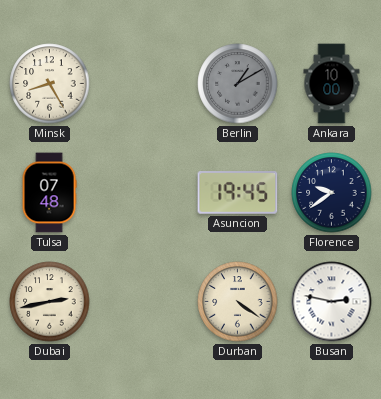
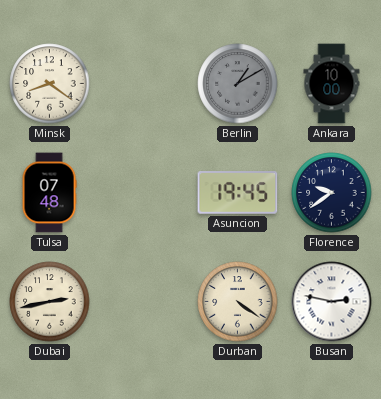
Minsk: 8:25 -> 8:21 (50, 84)
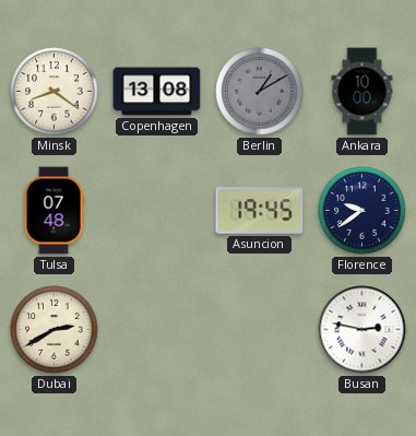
Copenhagen: none -> 13:08 (157, 92)
Dubai: 2:43 -> 2:40 (55, 330)
Durban: 4:21 -> none (238, 302)
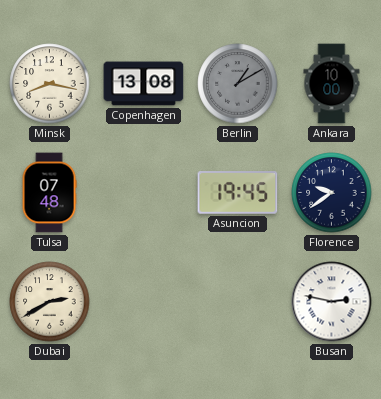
Minsk: 8:21 -> 8:17 (50, 84)
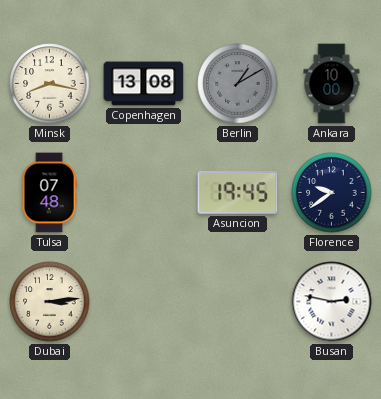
Dubai: 2:40 -> 3:14 (50, 302)
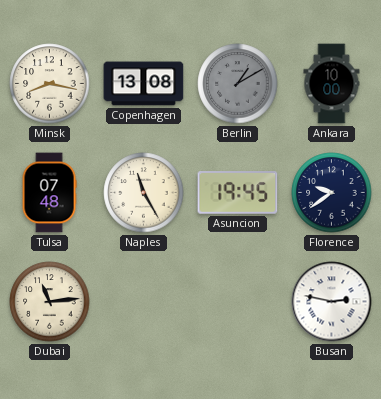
Naples: none -> 11:25 (144, 193)
Dubai: 3:14 -> 11:14 (50, 302)
